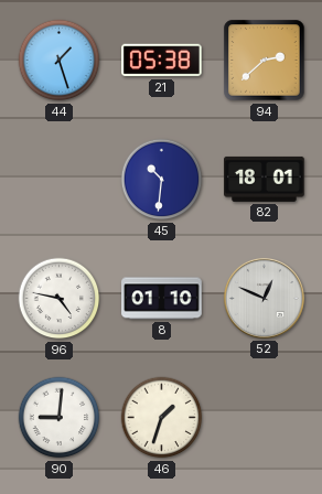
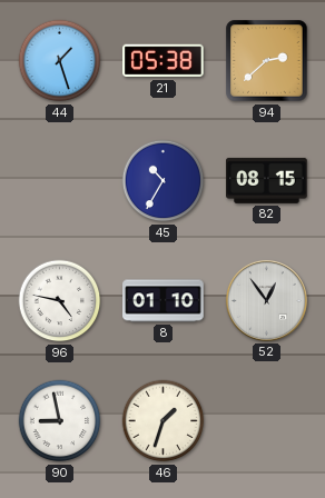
45: 10:31 -> 10:35 (164, 181)
82: 18:01 -> 08:15 (267, 180)
52: 12:49 -> 12:54 (266, 300)
90: 9:01 -> 8:58 (60, 421)
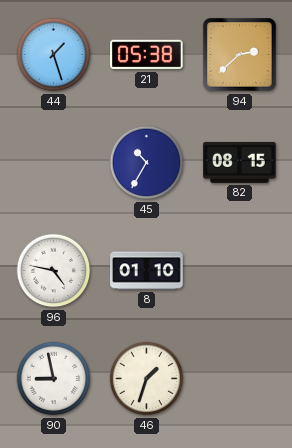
52: 12:54 -> none (266, 300)
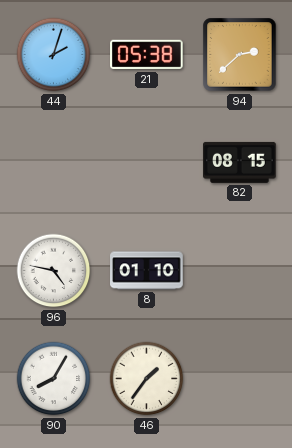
44: 1:27 -> 2:03 (54, 55)
45: 10:35 -> none (147, 163)
90: 8:58 -> 8:05 (54, 379)
46: 1:33 -> 1:36 (147, 379)
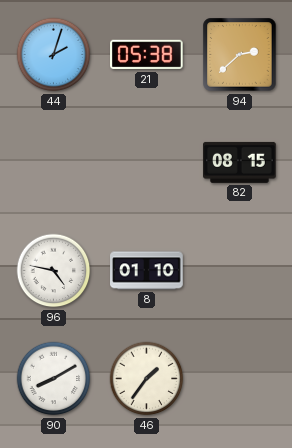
90: 8:05 -> 8:10 (54, 379)
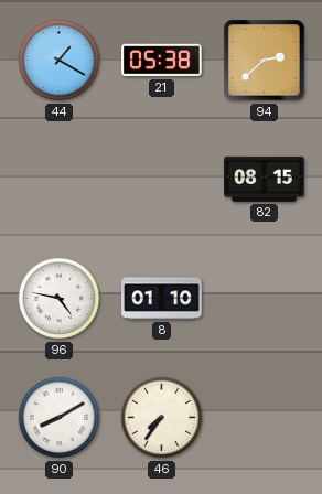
44: 2:03 -> 1:20 (60, 61)
46: 1:36 -> 7:36 (162, 418)
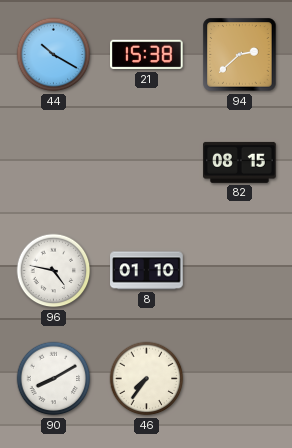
44: 1:20 -> 10:20 (54, 55)
21: 05:38 -> 15:38 (147, 55)
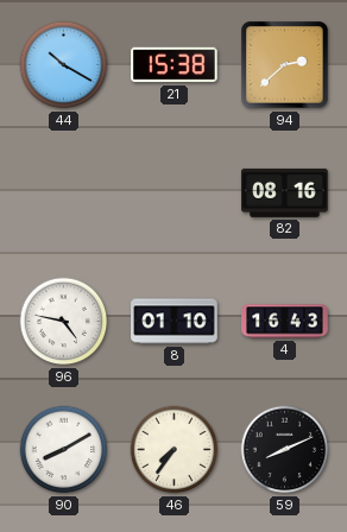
82: 08:15 -> 08:16 (285, 192)
4: none -> 16:43 (285, 322)
59: none -> 8:11 (285, 450)
